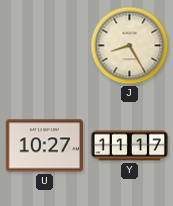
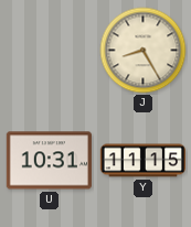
U: 10:27 -> 10:31 (49, 161)
Y: 11:17 -> 11:15 (142, 161)
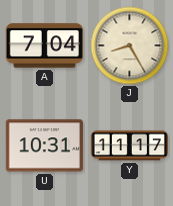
A: none -> 7:04 (44, 46)
Y: 11:15 -> 11:17 (129, 146)
